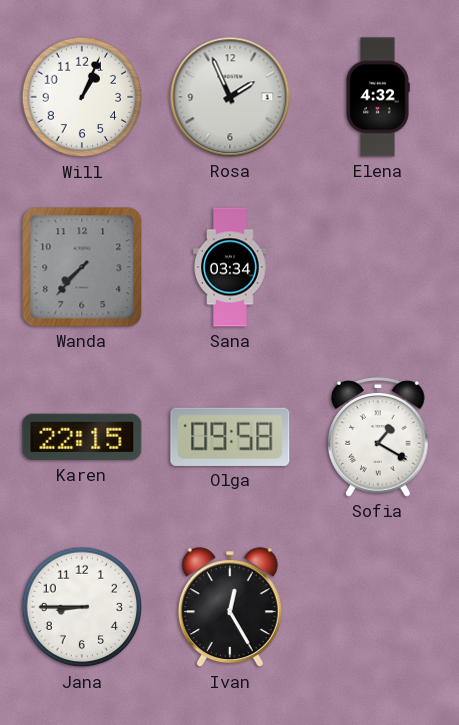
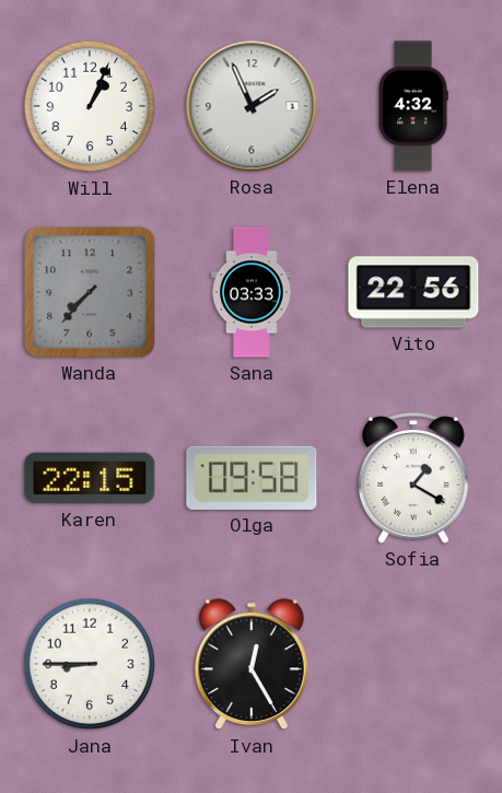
Sana: 03:34 -> 03:33 (252, 292)
Vito: none -> 22:56 (413, 292)
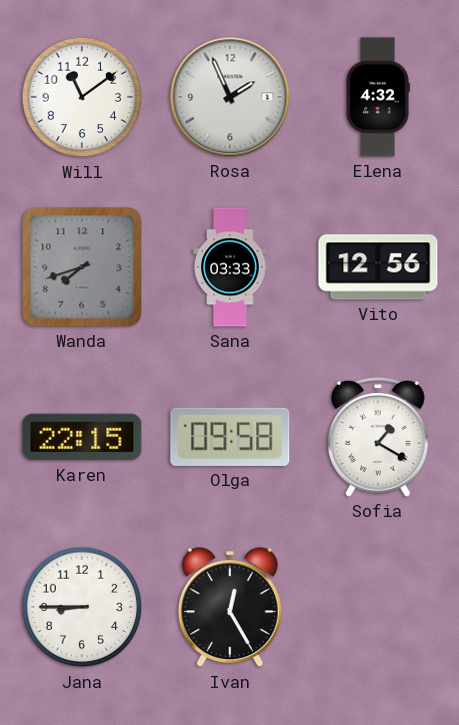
Will: 1:04 -> 11:09 (82, 97)
Wanda: 7:37 -> 7:42 (82, 267)
Vito: 22:56 -> 12:56 (378, 267)
